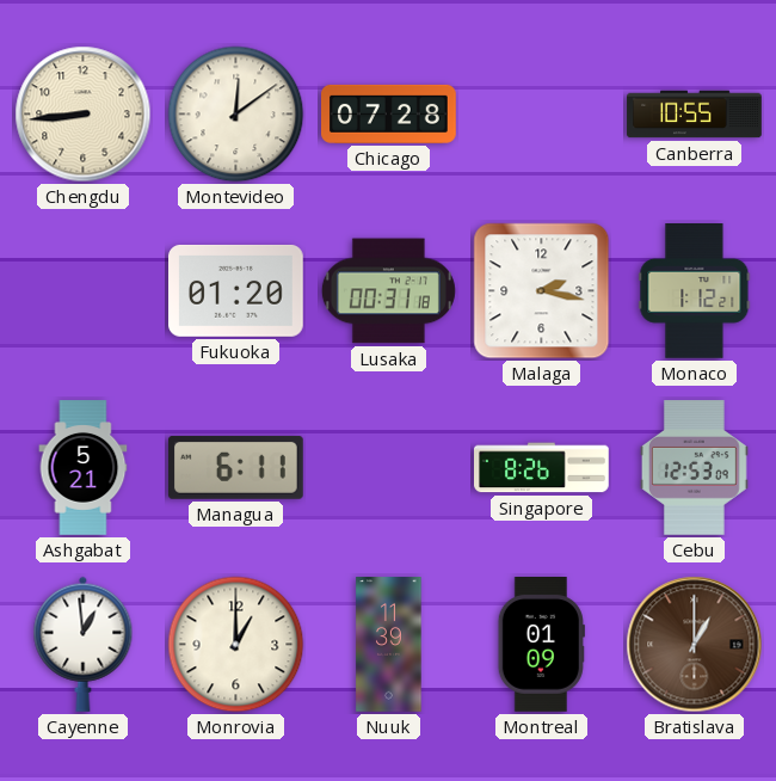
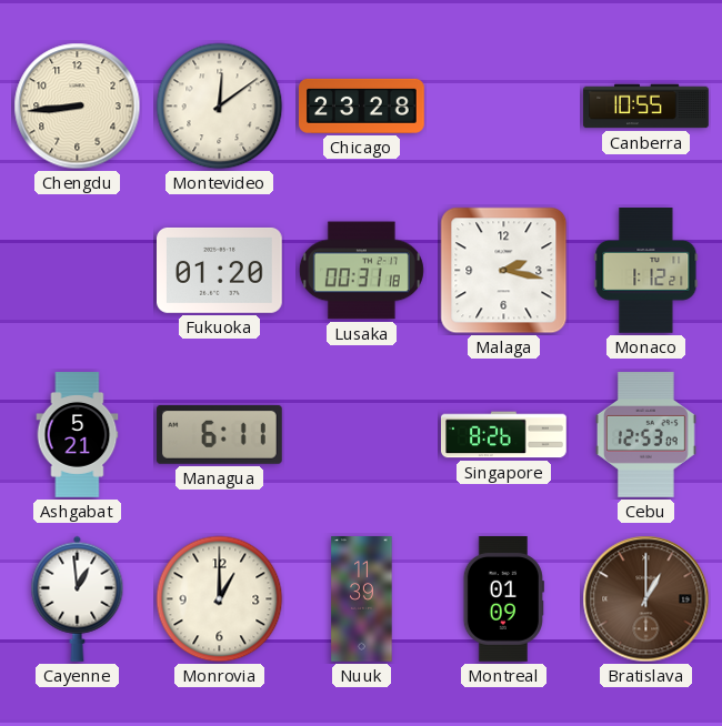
Chicago: 07:28 -> 23:28 (362, 105)
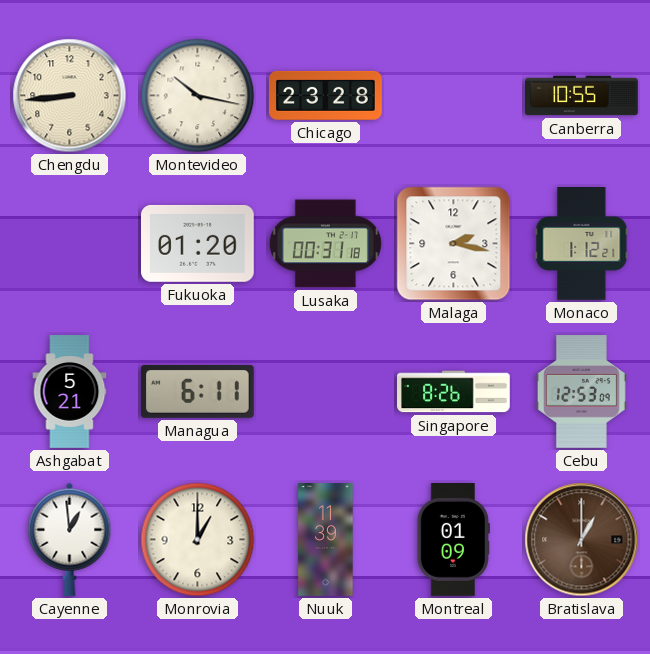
Montevideo: 12:09 -> 10:17 (198, 96)
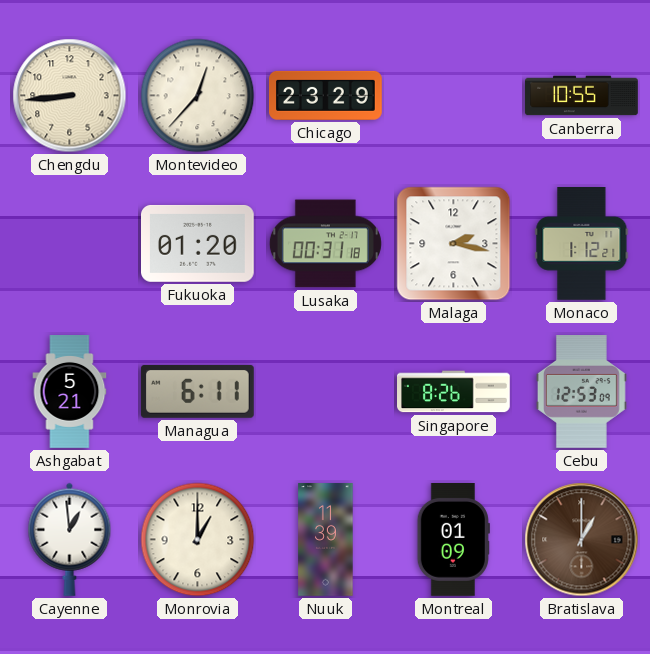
Montevideo: 10:17 -> 12:37 (198, 96)
Chicago: 23:28 -> 23:29 (326, 95)
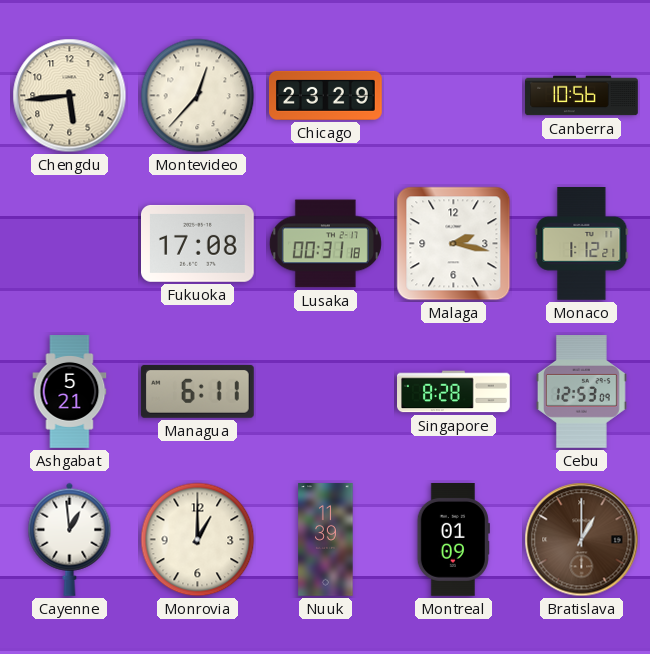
Chengdu: 8:44 -> 5:44 (70, 96)
Canberra: 10:55 -> 10:56 (582, 96)
Fukuoka: 01:20 -> 17:08 (198, 243)
Singapore: 8:26 -> 8:28 (454, 392)
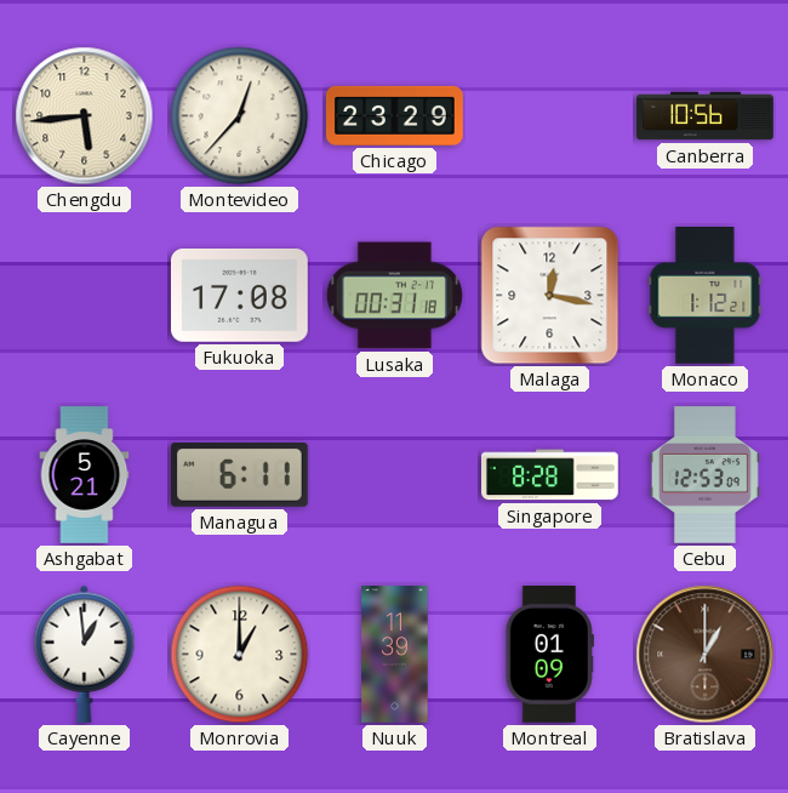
Malaga: 2:17 -> 12:17 (550, 296)
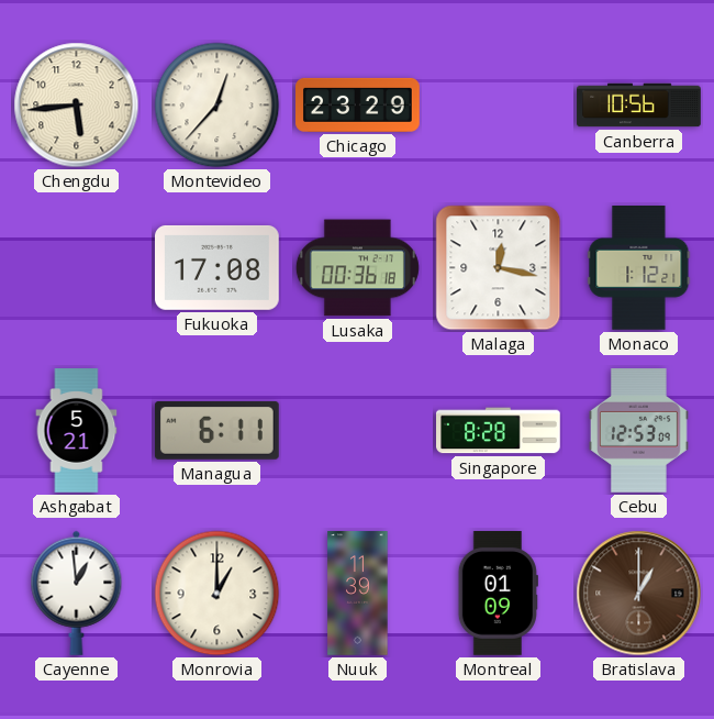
Lusaka: 00:31 -> 00:36 (357, 268)
